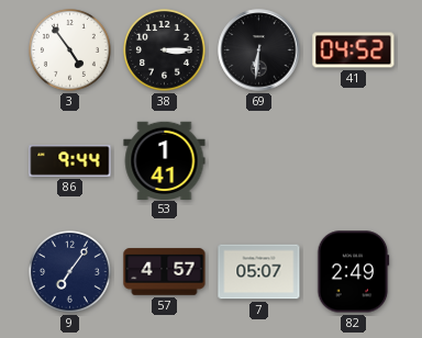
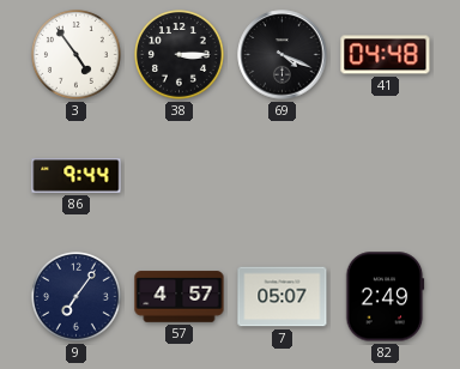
69: 6:31 -> 4:19 (283, 55)
41: 04:52 -> 04:48 (386, 55)
53: 1:41 -> none (165, 160)
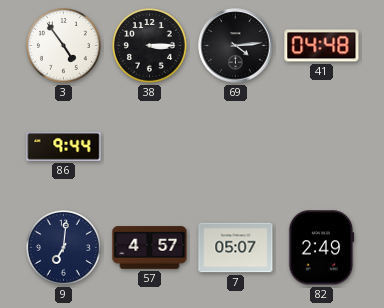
69: 4:19 -> 4:14 (236, 46)
9: 7:06 -> 7:01 (64, 248)
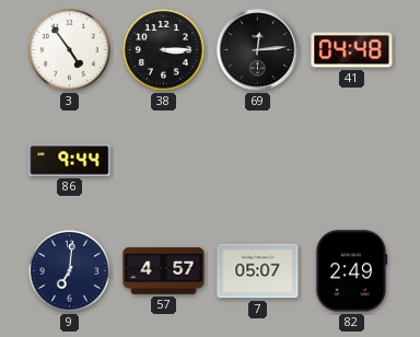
69: 4:14 -> 12:14 (258, 50)
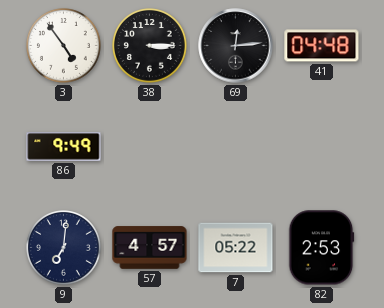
86: 9:44 -> 9:49 (64, 147)
7: 05:07 -> 05:22 (236, 248)
82: 2:49 -> 2:53 (321, 248)
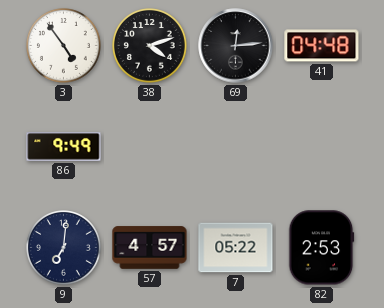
38: 3:15 -> 4:12 (150, 46)
